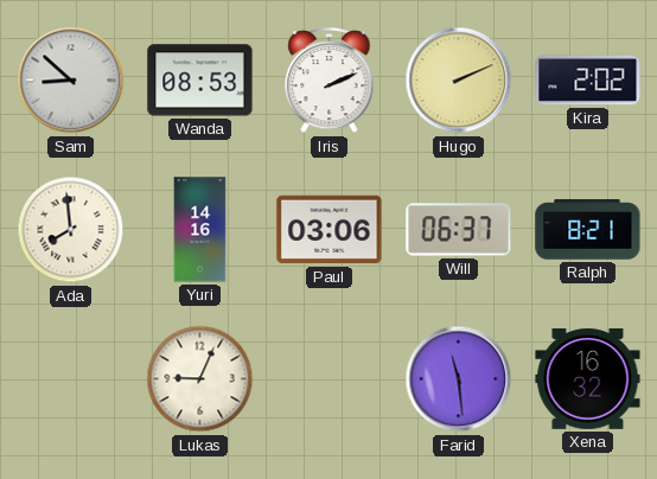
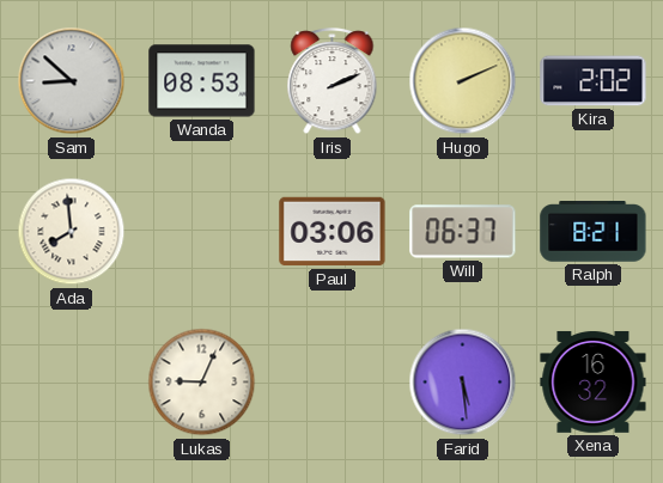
Yuri: 14:16 -> none (200, 230)
Farid: 11:29 -> 5:29 (463, 383)
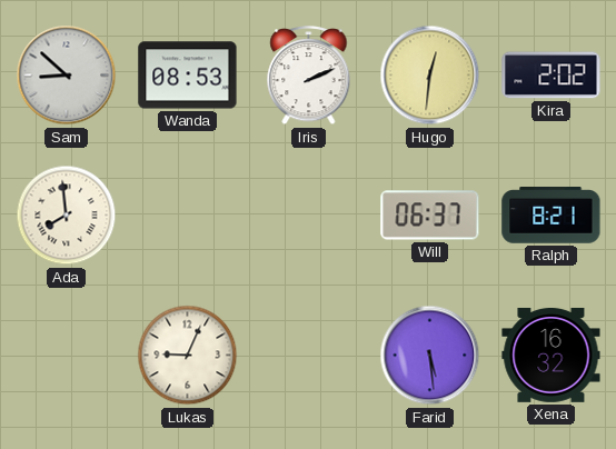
Hugo: 2:11 -> 12:31 (430, 76)
Paul: 03:06 -> none (333, 232)
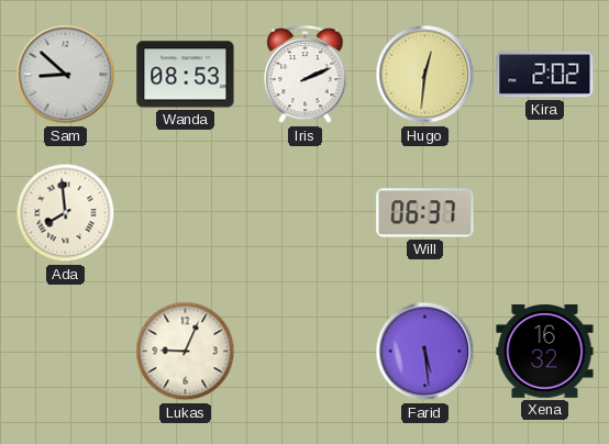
Ralph: 8:21 -> none (552, 216)
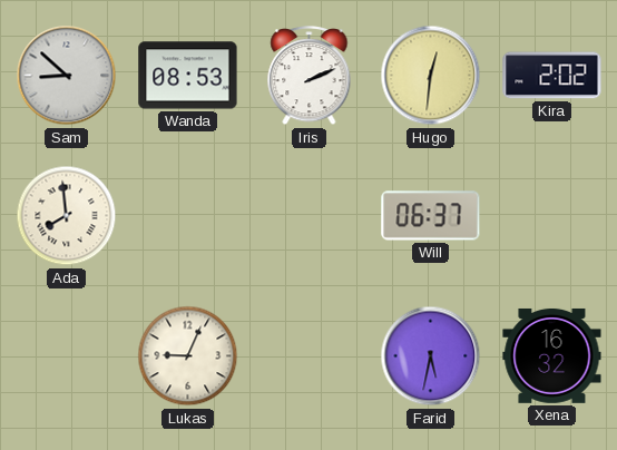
Farid: 5:29 -> 5:32 (431, 356)
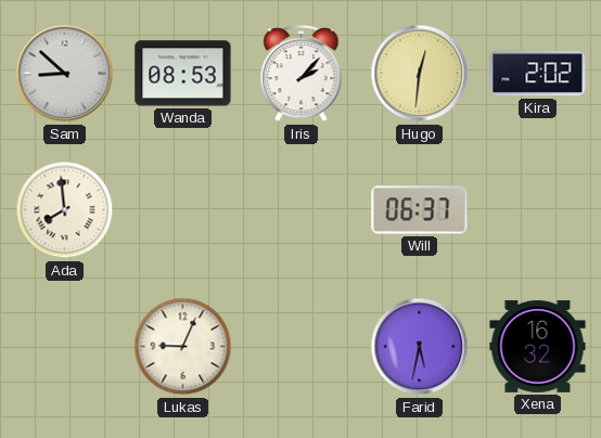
Iris: 2:11 -> 2:07 (302, 75)
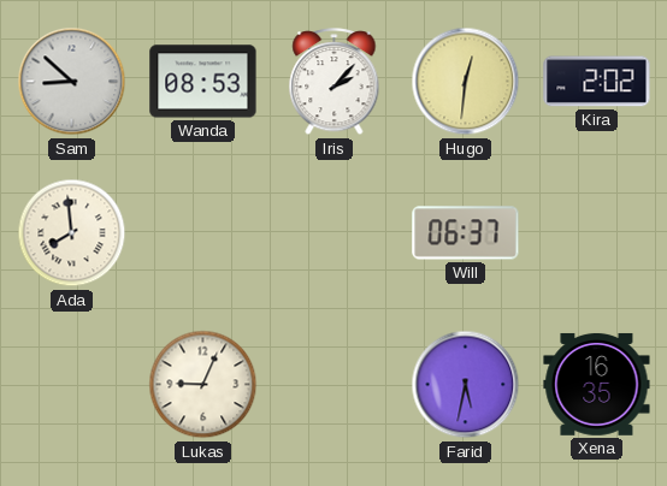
Xena: 16:32 -> 16:35 (597, 384)
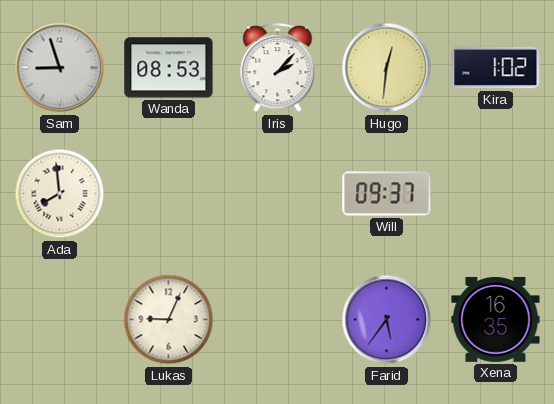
Sam: 8:52 -> 8:57 (60, 68)
Kira: 2:02 -> 1:02 (496, 68)
Will: 06:37 -> 09:37 (387, 194)
Farid: 5:32 -> 5:36 (387, 320)
